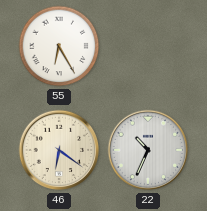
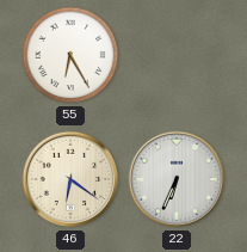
22: 10:34 -> 6:34 (177, 179)
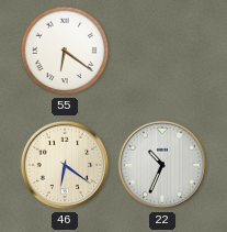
55: 6:25 -> 6:21 (65, 51)
22: 6:34 -> 10:34 (162, 165)
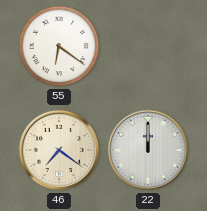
46: 6:21 -> 7:21 (59, 150)
22: 10:34 -> 12:00 (148, 150)
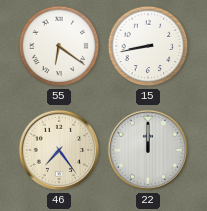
15: none -> 8:43 (148, 46)
46: 7:21 -> 7:24 (59, 150)
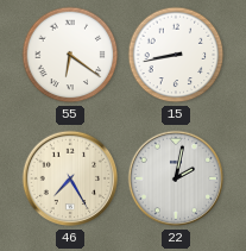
46: 7:24 -> 7:25 (70, 178)
22: 12:00 -> 2:02 (176, 178)
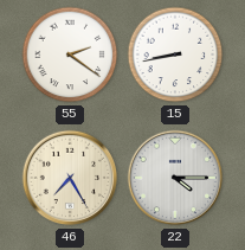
55: 6:21 -> 2:21 (70, 55)
22: 2:02 -> 4:15 (175, 178)
